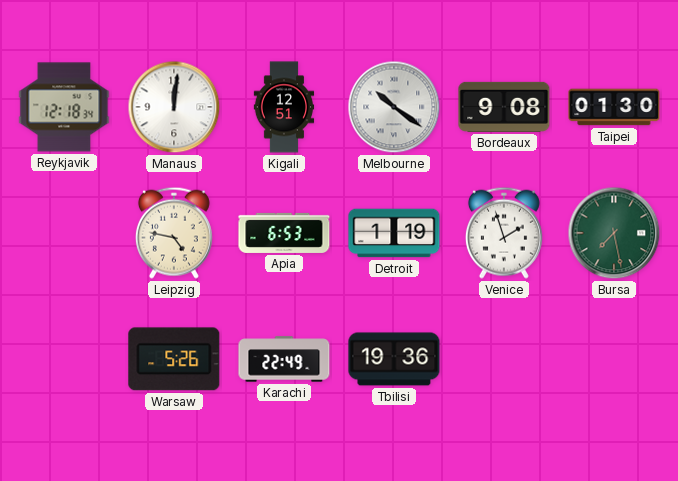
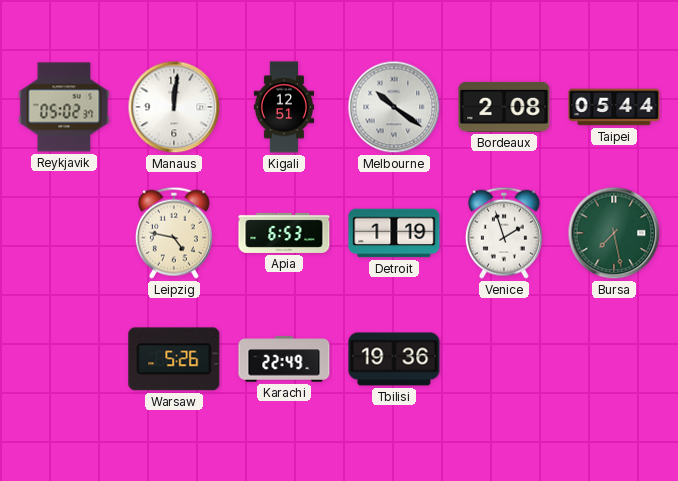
Reykjavik: 12:18 -> 05:02 (64, 107)
Bordeaux: 9:08 -> 2:08 (504, 107)
Taipei: 01:30 -> 05:44 (614, 107)
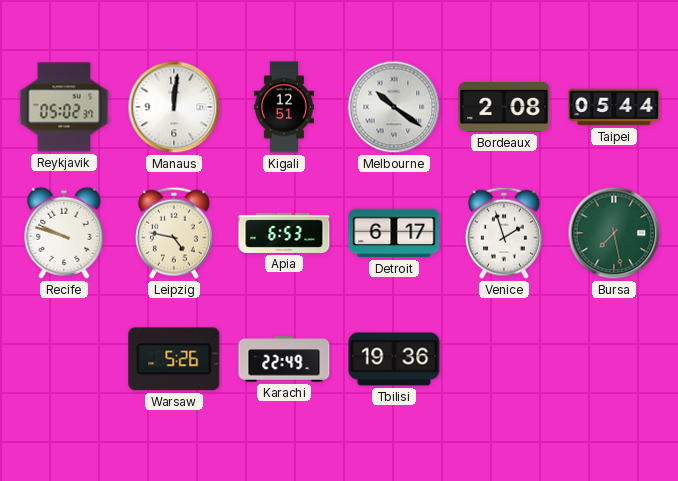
Recife: none -> 9:48 (64, 233)
Detroit: 1:19 -> 6:17 (394, 233)
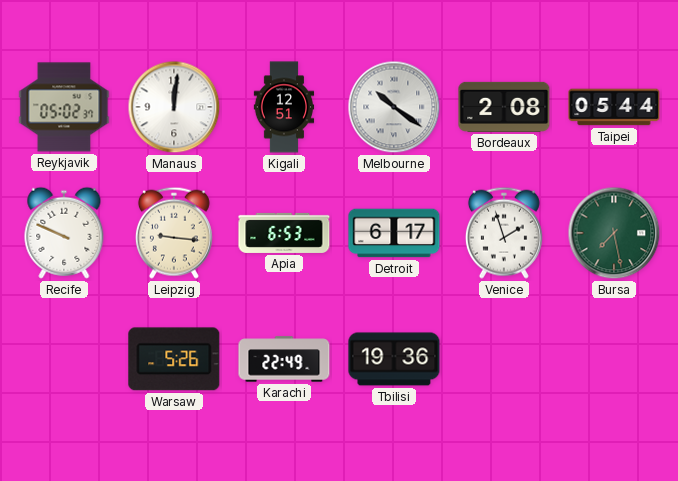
Recife: 9:48 -> 9:49 (64, 233)
Leipzig: 4:47 -> 9:16 (174, 233)
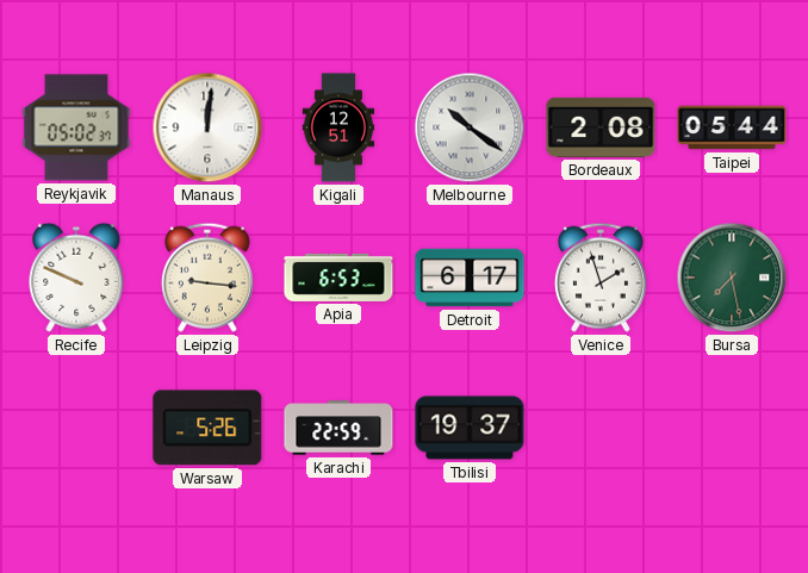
Karachi: 22:49 -> 22:59 (338, 428)
Tbilisi: 19:36 -> 19:37 (470, 428)
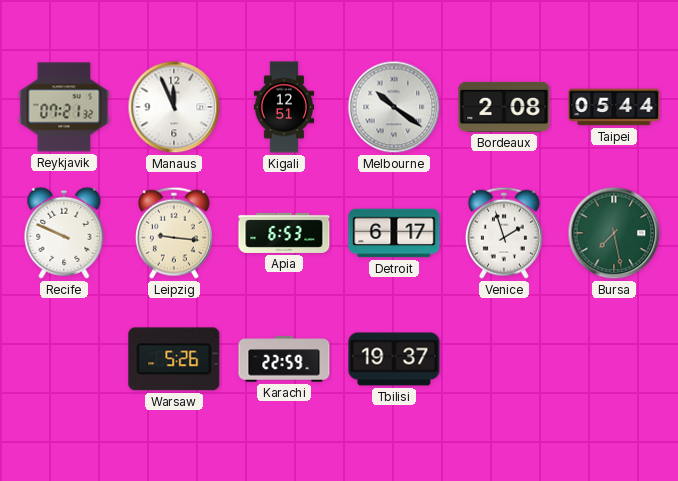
Reykjavik: 05:02 -> 07:21 (64, 107)
Manaus: 12:01 -> 11:56 (174, 107)
